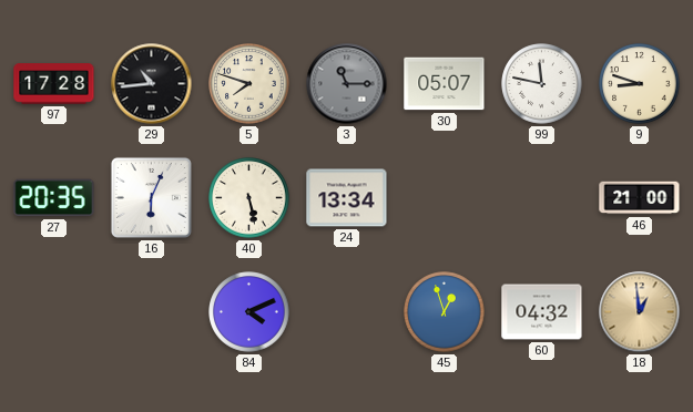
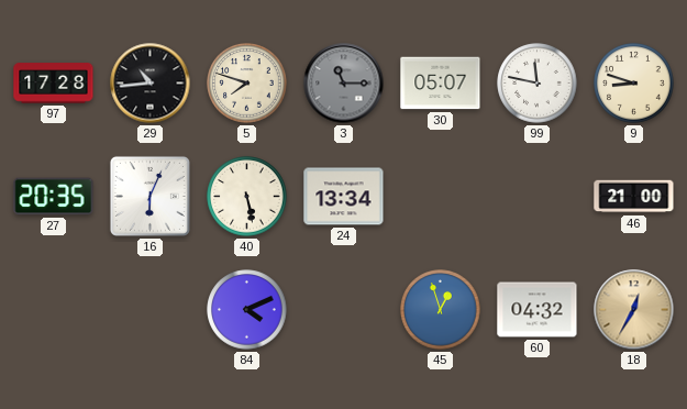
18: 12:59 -> 12:35 (634, 310)
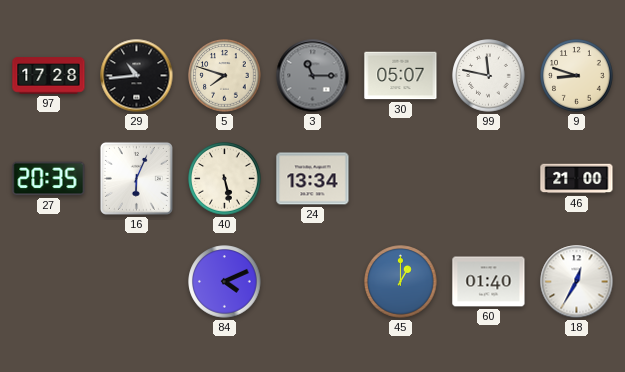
45: 12:57 -> 1:00 (401, 282)
60: 04:32 -> 01:40 (489, 282)
18 dial: champagne -> white (577, 282)
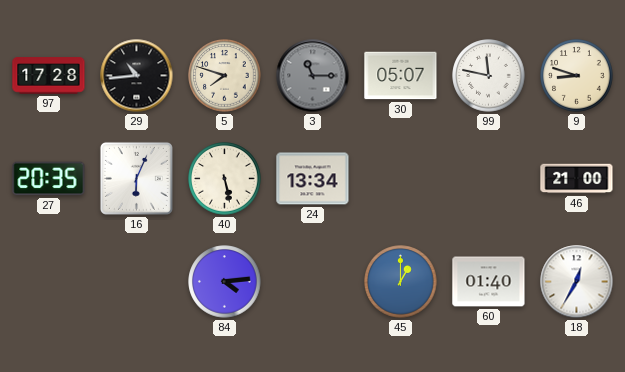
84: 4:11 -> 4:14 (225, 282)
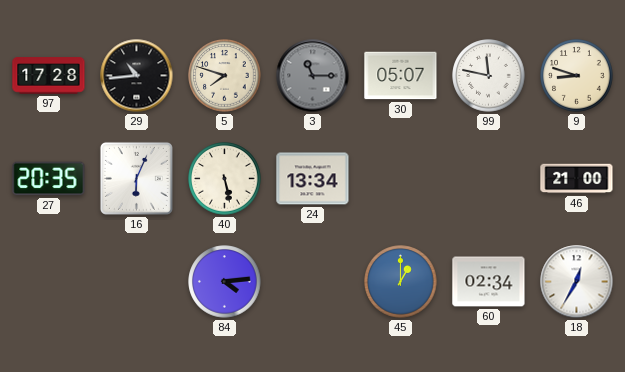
60: 01:40 -> 02:34 (489, 282)
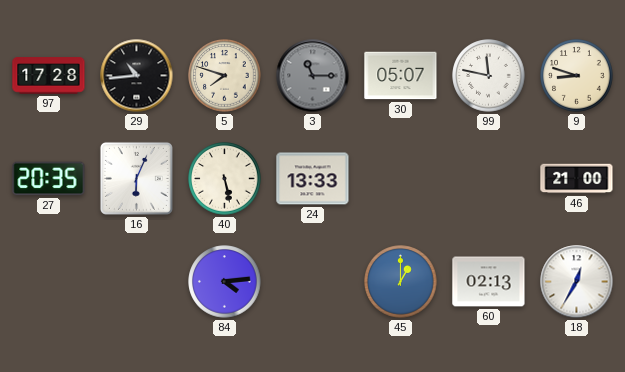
24: 13:34 -> 13:33 (313, 179)
60: 02:34 -> 02:13 (489, 282)
